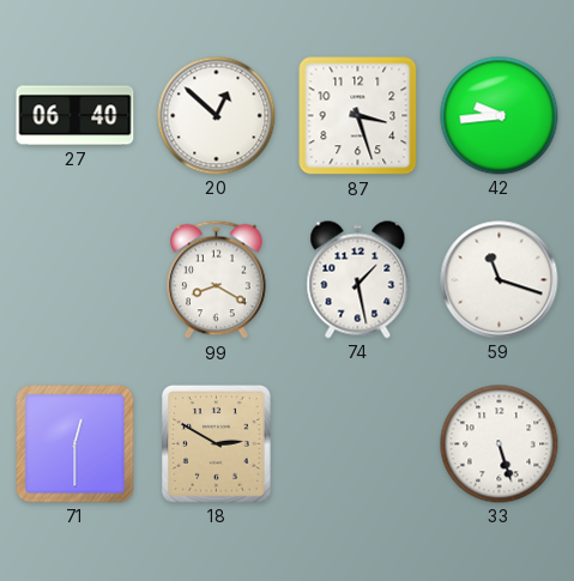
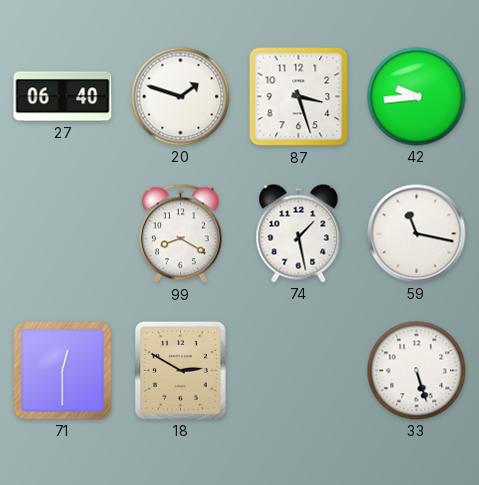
20: 12:52 -> 1:48 (181, 97)
59: 11:18 -> 11:17 (417, 234)
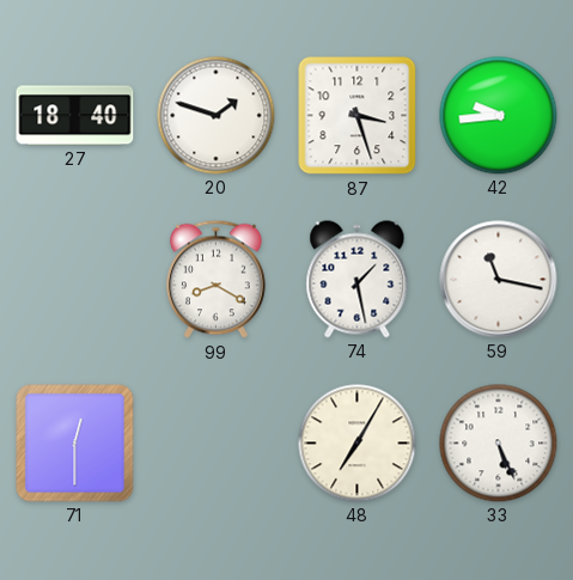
27: 06:40 -> 18:40 (75, 116)
18: 2:50 -> none (180, 371)
48: none -> 7:05 (358, 444)
33: 5:27 -> 5:26 (499, 444)
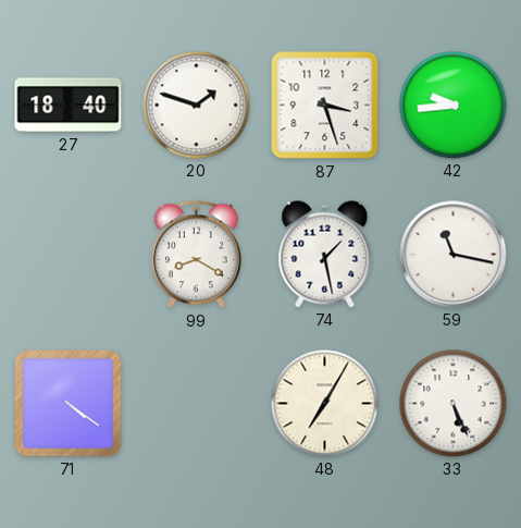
71: 12:30 -> 4:21 (69, 404)
